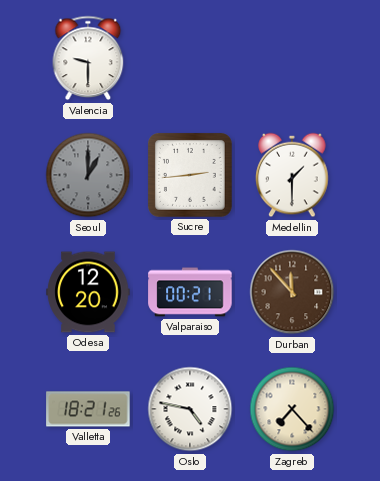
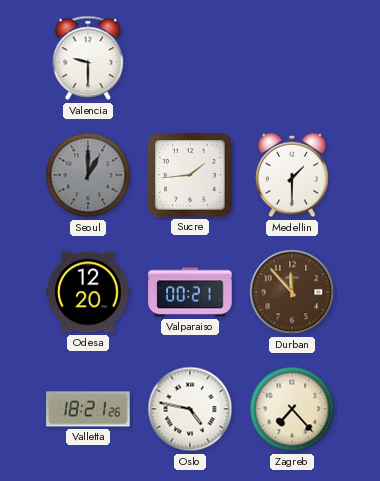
Sucre: 2:44 -> 1:44 (190, 175)
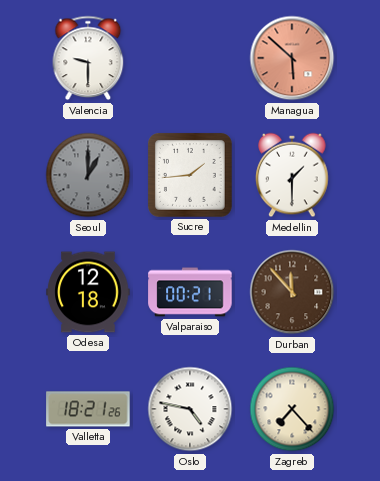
Managua: none -> 5:52 (292, 58)
Odesa: 12:20 -> 12:18 (88, 292)
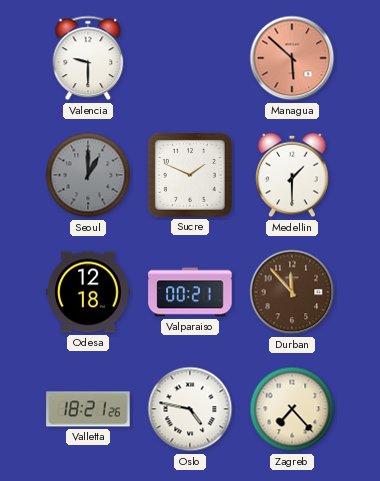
Sucre: 1:44 -> 1:49 (190, 175)
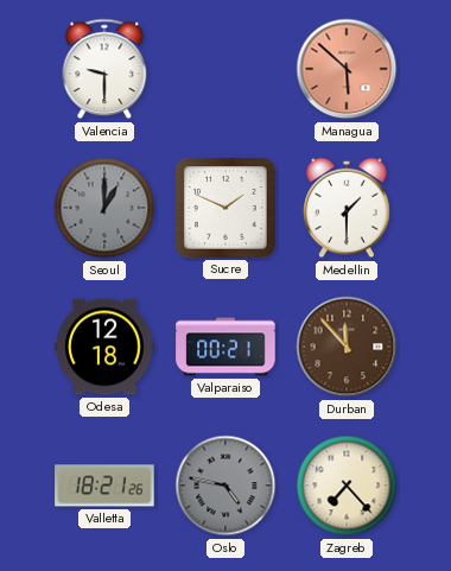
Oslo dial: white -> grey (225, 486)
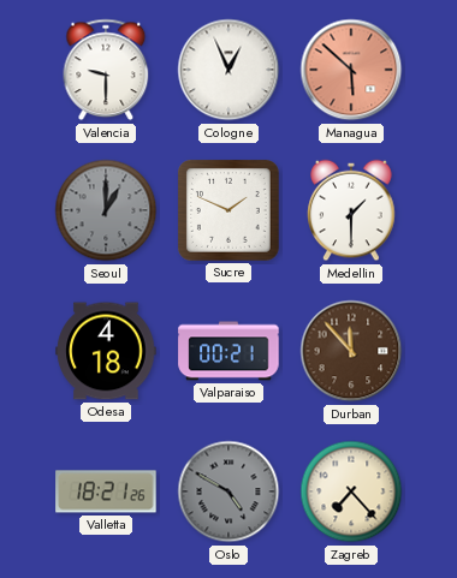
Cologne: none -> 12:56 (228, 70)
Odesa: 12:18 -> 4:18 (106, 351)
Oslo: 4:47 -> 4:50 (228, 491)
